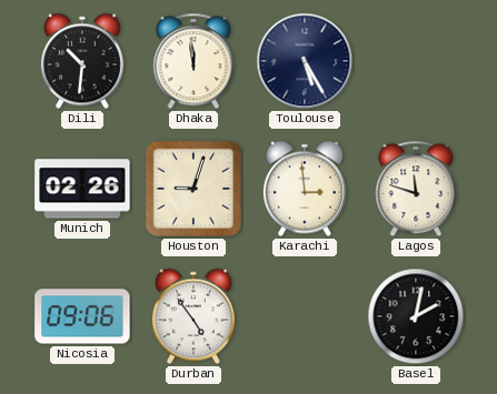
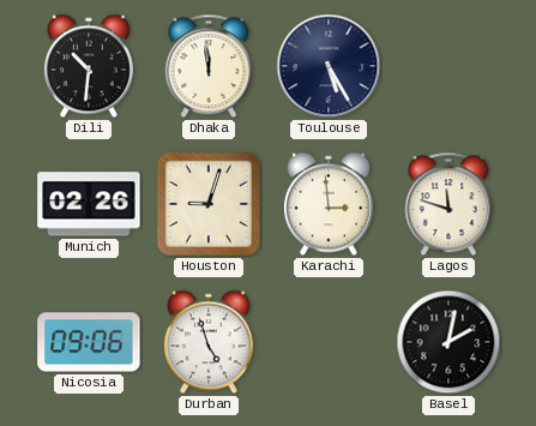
Durban: 4:54 -> 4:57 (209, 342)
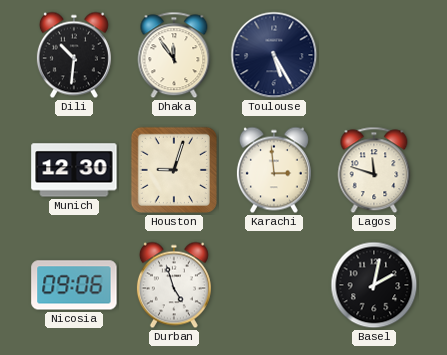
Dhaka: 11:59 -> 11:54 (174, 55)
Munich: 02:26 -> 12:30 (74, 170)
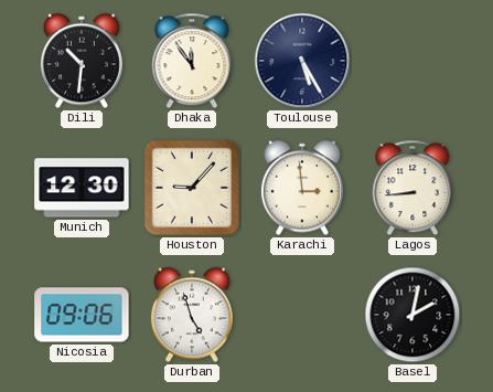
Houston: 9:03 -> 9:07 (192, 188)
Lagos: 11:48 -> 8:44 (412, 188)
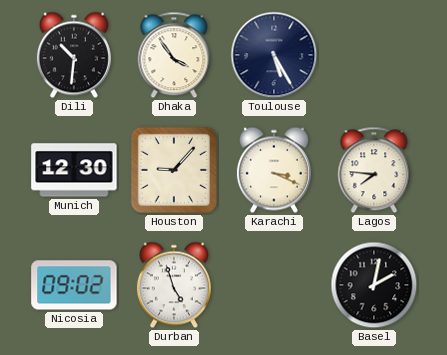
Dhaka: 11:54 -> 3:54 (174, 55)
Karachi: 2:59 -> 3:19 (274, 170)
Lagos: 8:44 -> 7:46 (374, 170)
Nicosia: 09:06 -> 09:02 (74, 285)
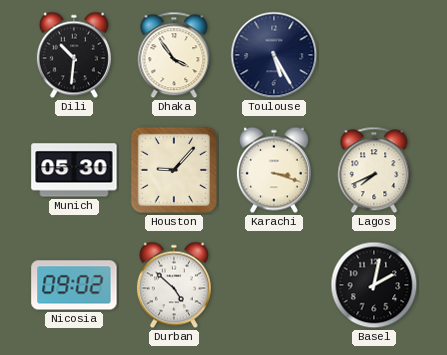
Munich: 12:30 -> 05:30 (74, 170)
Karachi: 3:19 -> 3:18 (274, 170)
Lagos: 7:46 -> 7:41 (374, 170)
Durban: 4:57 -> 4:52 (174, 285)
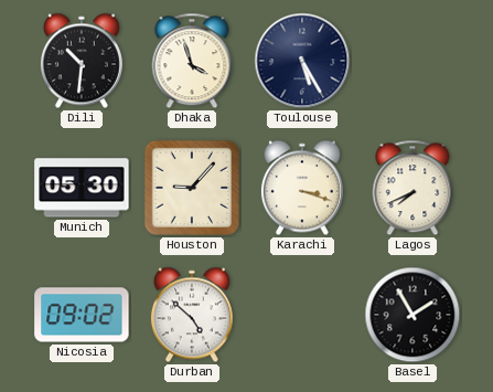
Dhaka: 3:54 -> 3:57 (192, 61)
Basel: 2:02 -> 1:55 (412, 315)
